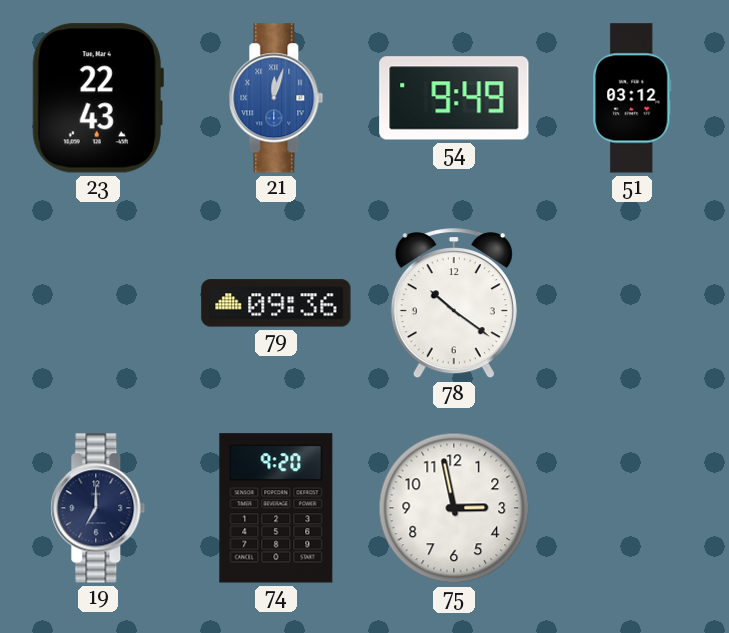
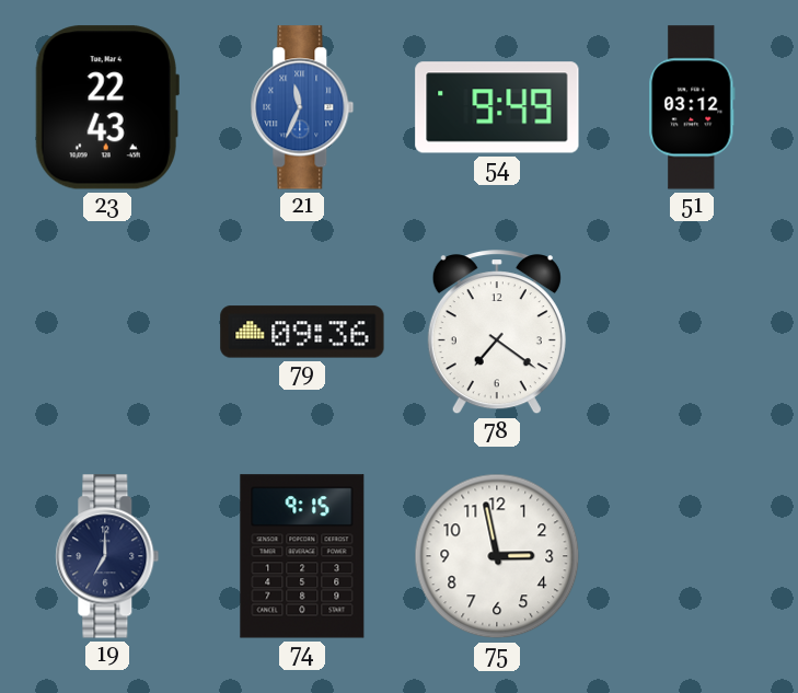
21: 12:03 -> 11:34 (302, 107)
78: 10:21 -> 7:21 (497, 333)
74: 9:20 -> 9:15 (302, 556)
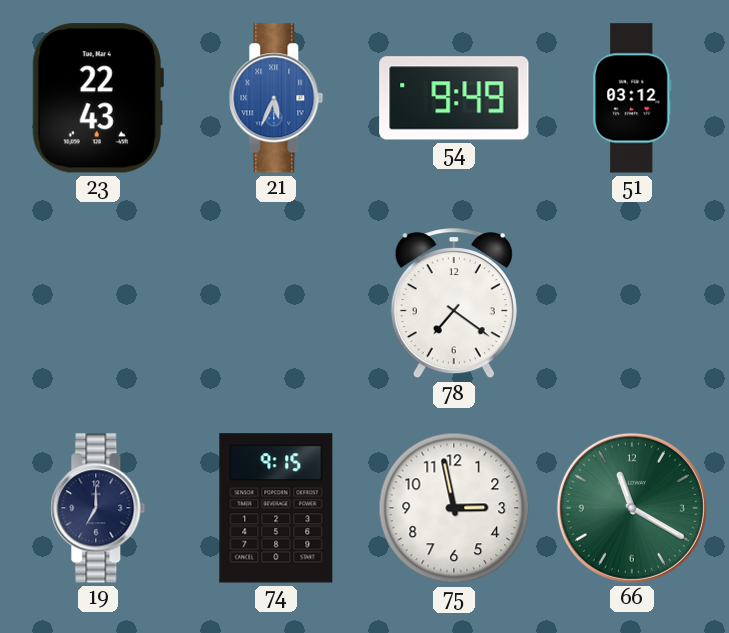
21: 11:34 -> 5:34 (276, 98)
79: 09:36 -> none (302, 332)
66: none -> 11:20 (632, 508)
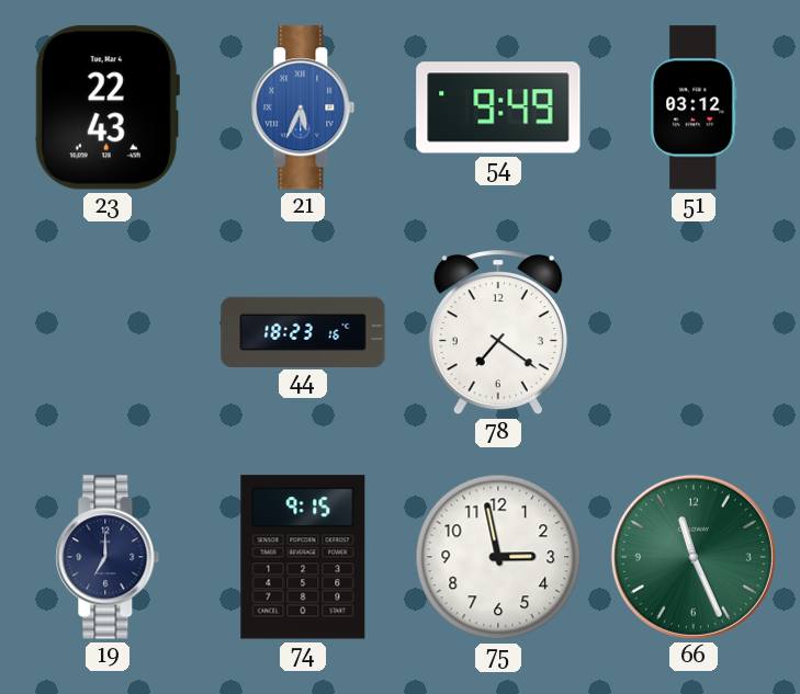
44: none -> 18:23 (303, 331)
66: 11:20 -> 11:26 (694, 557)
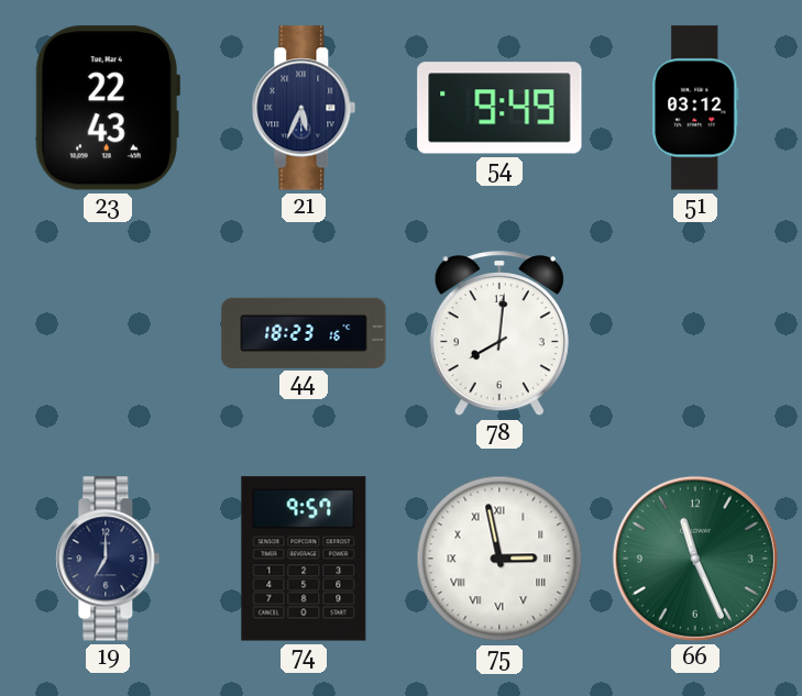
21 dial: blue -> navy (304, 108)
78: 7:21 -> 8:01 (499, 334)
74: 9:15 -> 9:57 (304, 559)
75 numerals: Arabic -> Roman (499, 559)
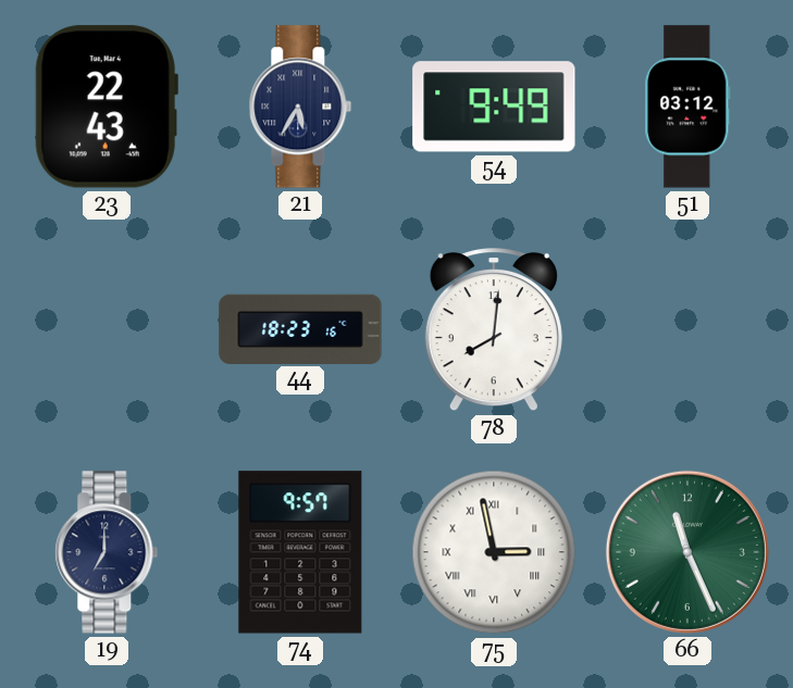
21: 5:34 -> 5:35 (300, 107)
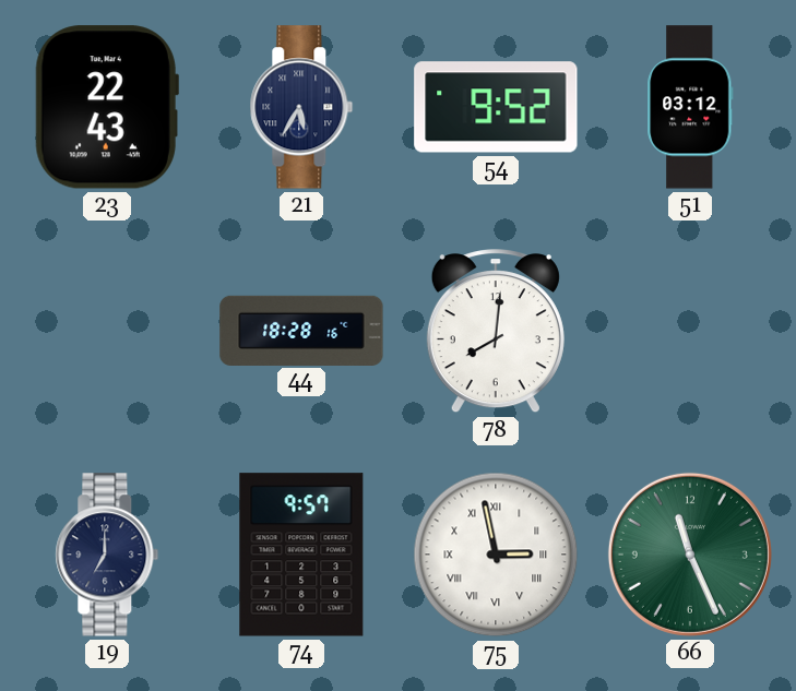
54: 9:49 -> 9:52 (496, 107)
44: 18:23 -> 18:28 (301, 330)
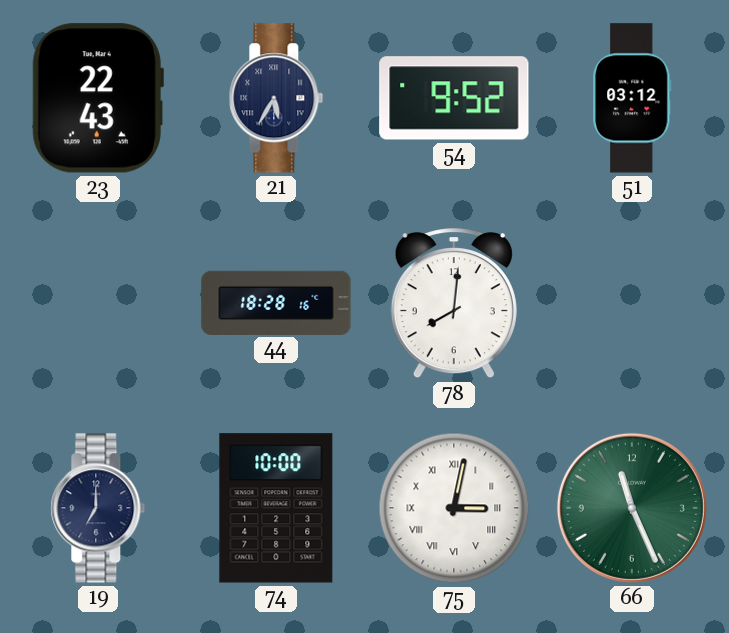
74: 9:57 -> 10:00 (276, 508)
75: 2:58 -> 3:02 (454, 508)
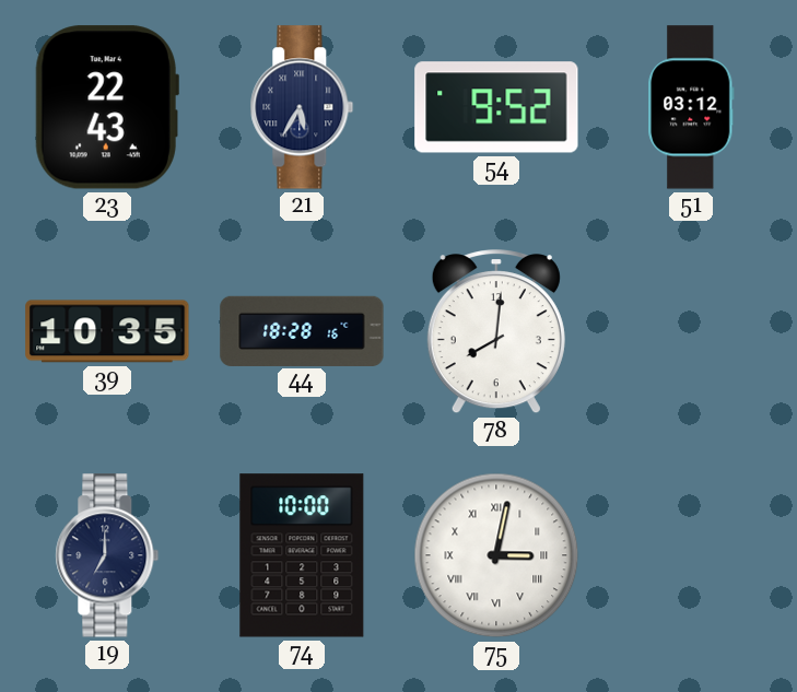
39: none -> 10:35 (107, 331)
66: 11:26 -> none (632, 508)
